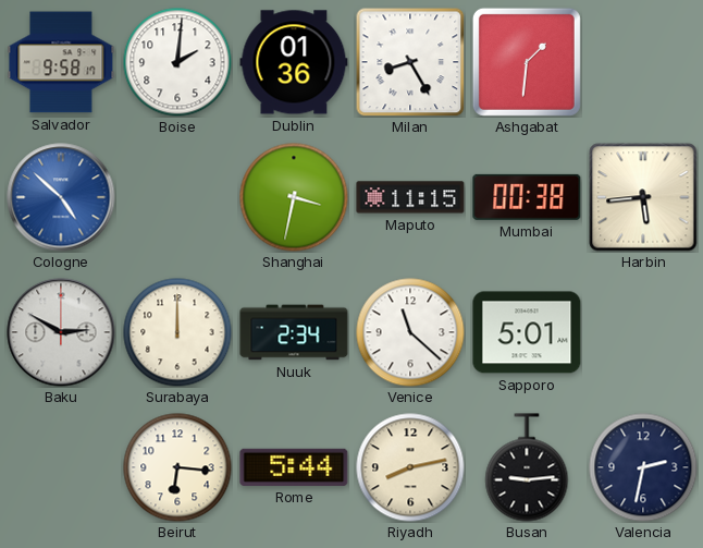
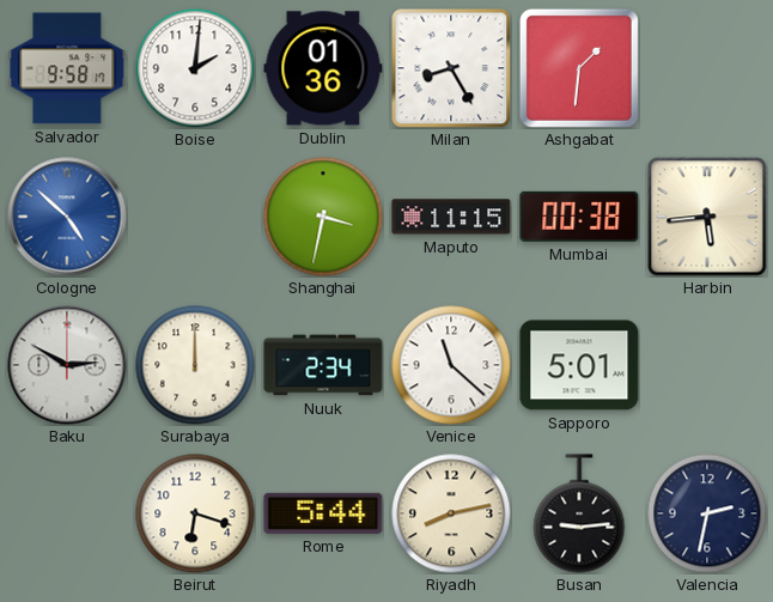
Beirut: 6:16 -> 6:18 (195, 513)
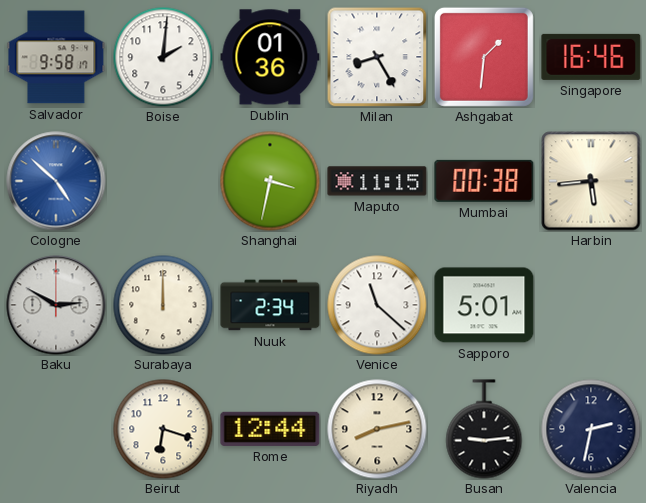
Singapore: none -> 16:46 (591, 57)
Rome: 5:44 -> 12:44 (270, 429)
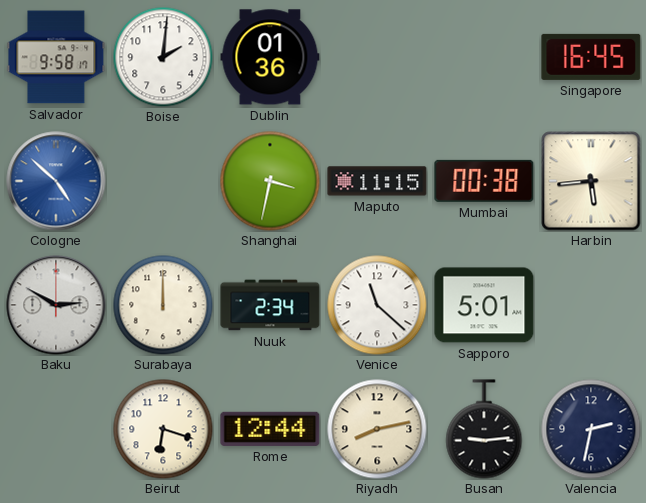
Milan: 8:25 -> none (377, 57)
Ashgabat: 1:31 -> none (484, 57)
Singapore: 16:46 -> 16:45 (591, 57)
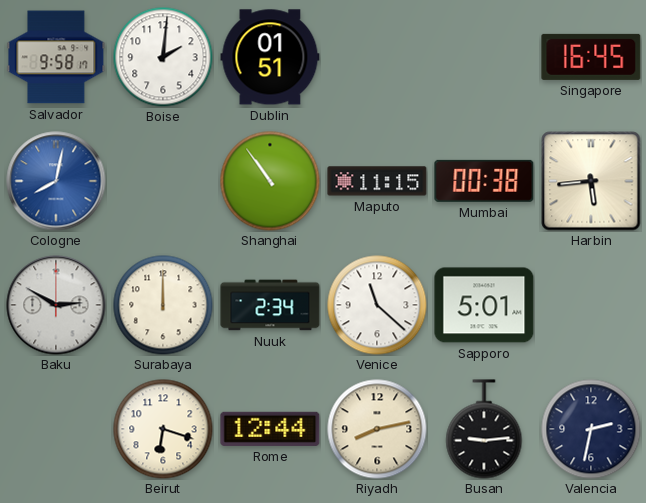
Dublin: 01:36 -> 01:51 (270, 57)
Cologne: 4:52 -> 8:02 (56, 181)
Shanghai: 3:32 -> 10:54 (270, 181)
